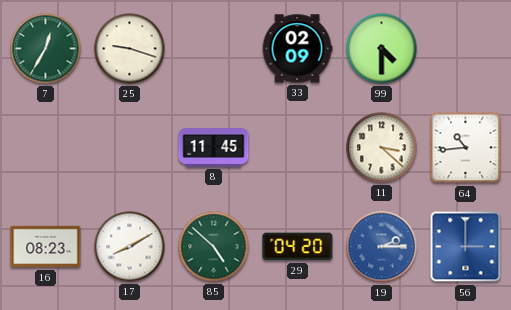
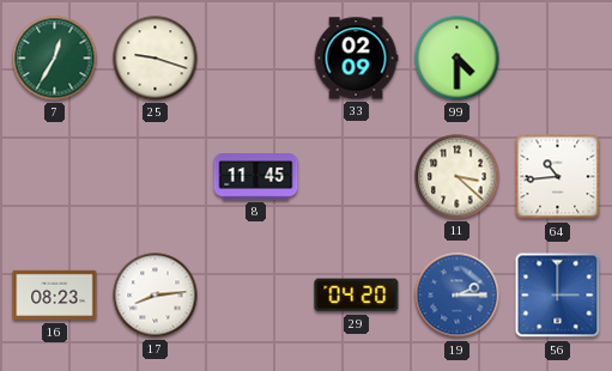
17: 8:10 -> 8:14 (156, 296)
85: 4:52 -> none (214, 247)
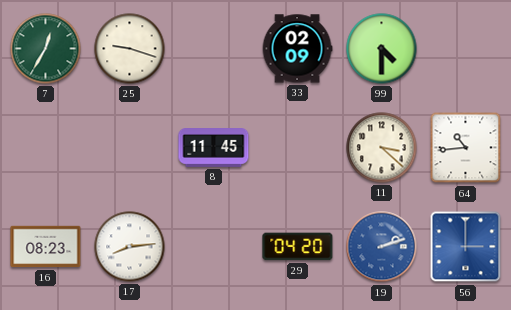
19: 2:15 -> 2:12 (382, 247)
